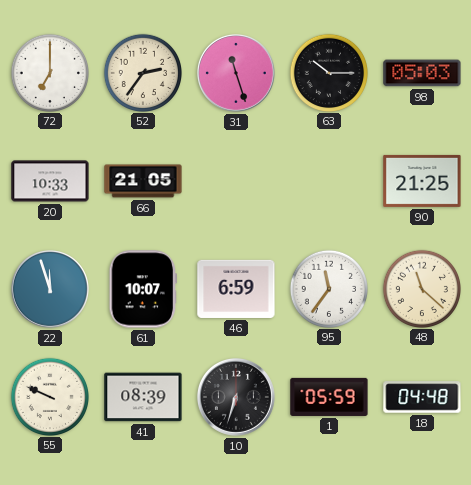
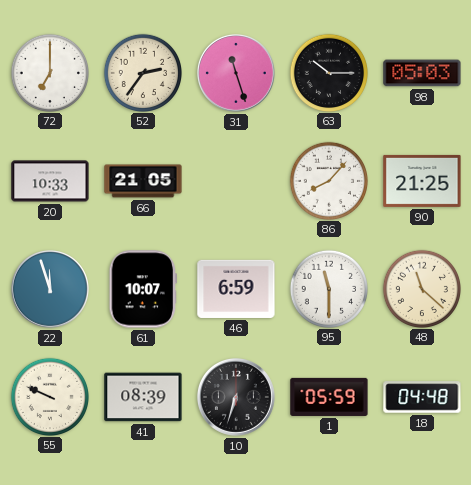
86: none -> 8:07 (328, 180)
95: 11:36 -> 11:30 (328, 288)
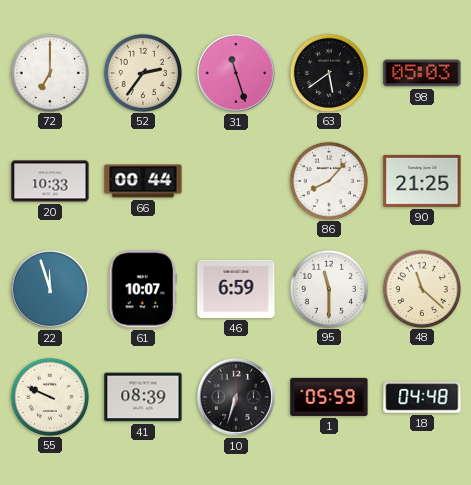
63: 10:15 -> 5:39 (328, 72)
66: 21:05 -> 00:44 (143, 181)
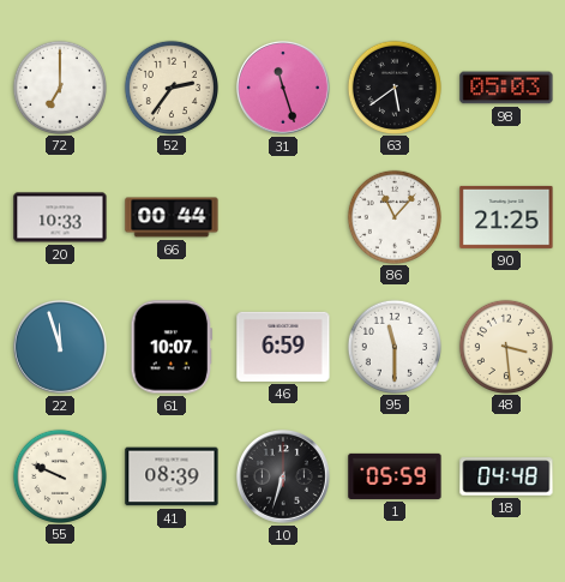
86: 8:07 -> 11:07 (393, 216)
48: 11:22 -> 3:29 (505, 346)
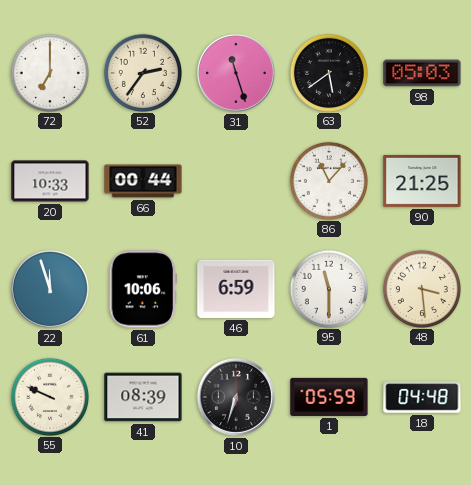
61: 10:07 -> 10:06 (143, 289)
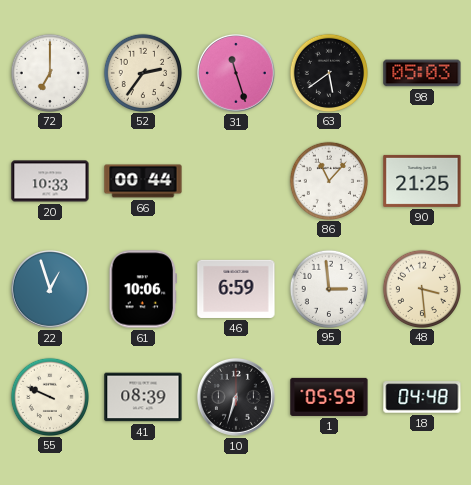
22: 11:57 -> 12:57 (50, 289)
95: 11:30 -> 2:59 (328, 288)
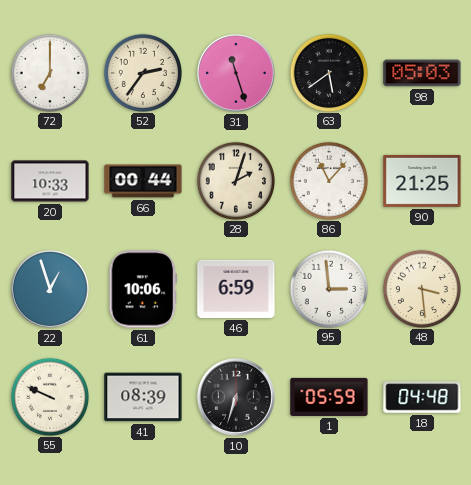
28: none -> 2:03 (235, 180)
